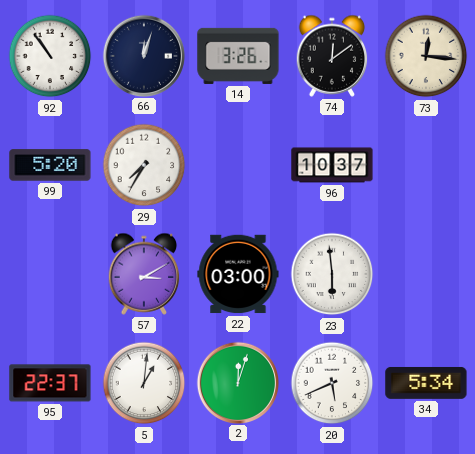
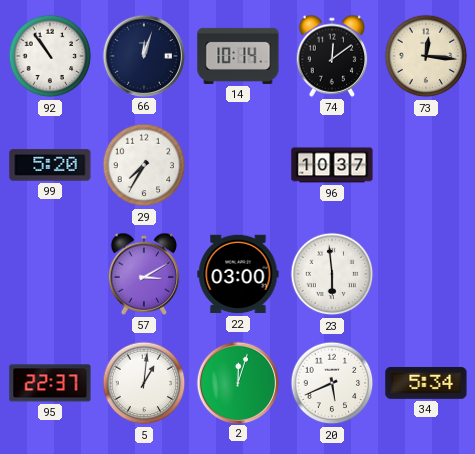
14: 3:26 -> 10:14 (238, 56)
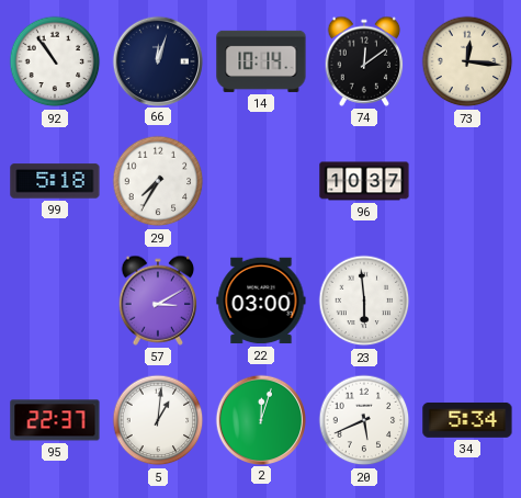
99: 5:20 -> 5:18 (55, 181)
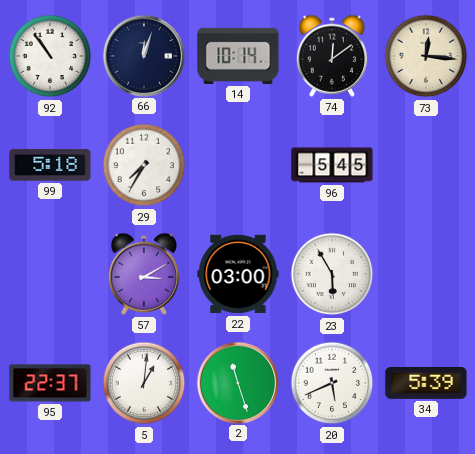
96: 10:37 -> 5:45 (332, 165)
23: 5:59 -> 5:55 (332, 274)
2: 12:03 -> 11:27 (237, 382)
34: 5:34 -> 5:39 (426, 383)
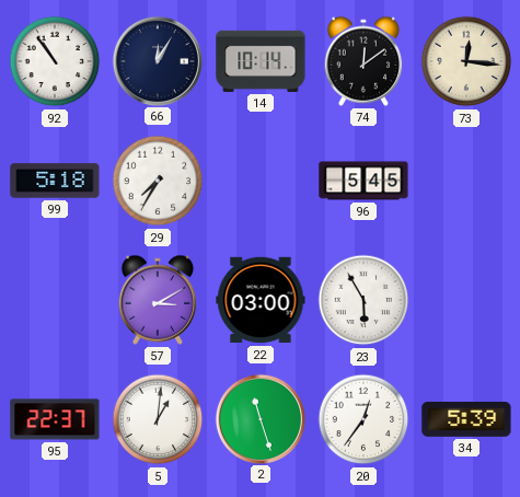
66: 12:03 -> 12:05 (157, 60)
20: 5:41 -> 12:36 (363, 419)
